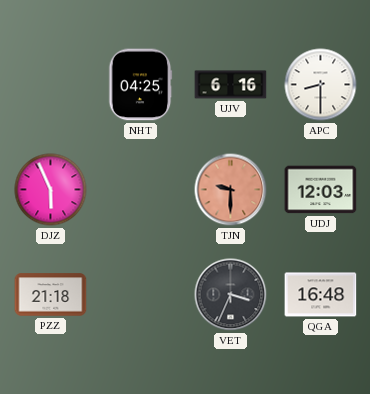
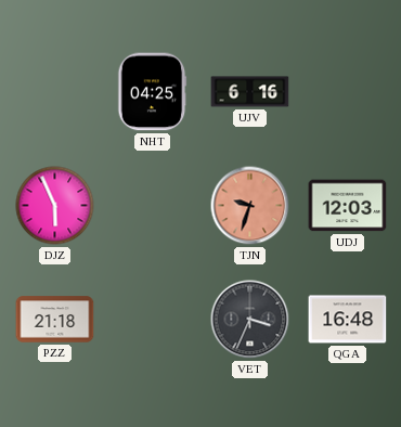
APC: 8:30 -> none (321, 85)
TJN: 9:30 -> 9:33 (250, 206)
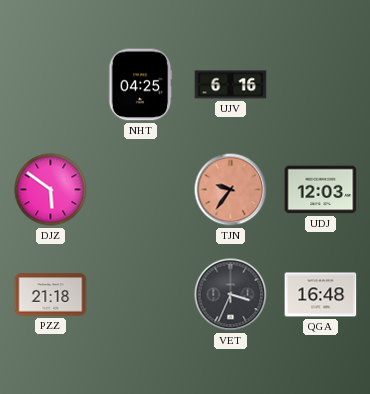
DJZ: 5:56 -> 5:51 (51, 190)
TJN: 9:33 -> 9:36 (231, 190)
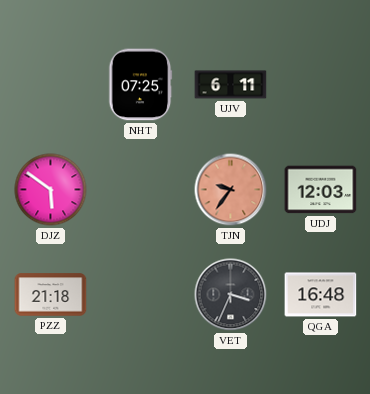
NHT: 04:25 -> 07:25 (140, 85)
UJV: 6:16 -> 6:11 (231, 85)
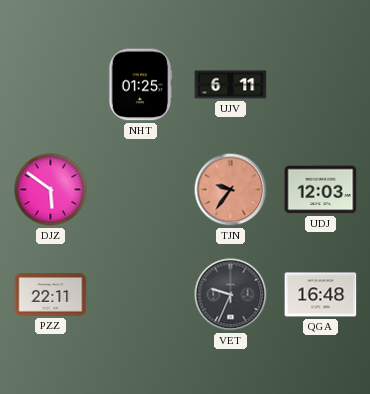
NHT: 07:25 -> 01:25 (140, 85)
PZZ: 21:18 -> 22:11 (51, 295)
VET: 3:34 -> 9:34 (231, 295)
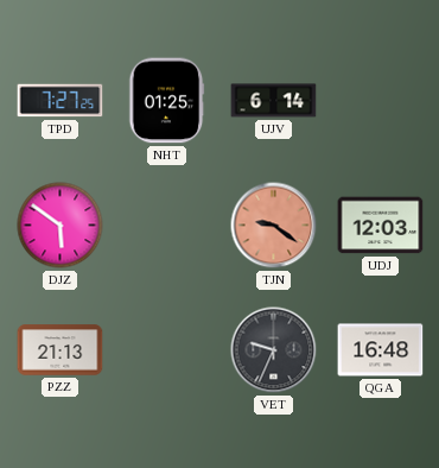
TPD: none -> 7:27 (61, 101)
UJV: 6:11 -> 6:14 (274, 101)
TJN: 9:36 -> 9:21 (274, 226)
PZZ: 22:11 -> 21:13 (61, 350)
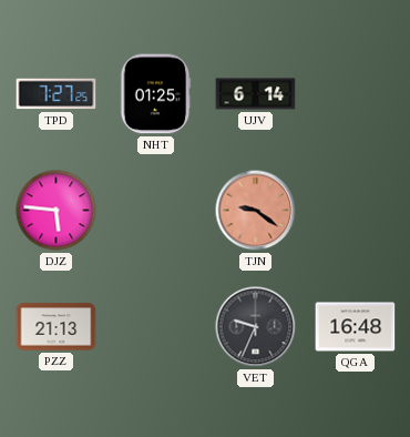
DJZ: 5:51 -> 5:46 (57, 211)
UDJ: 12:03 -> none (381, 226)
